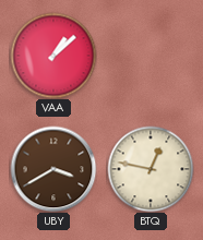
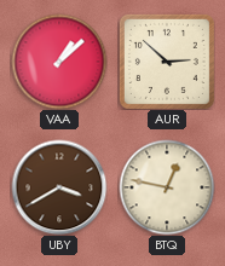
AUR: none -> 2:52 (167, 62)
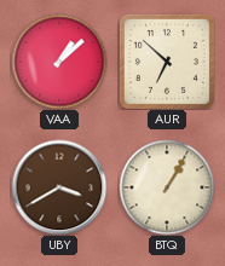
AUR: 2:52 -> 6:52 (167, 62)
BTQ: 12:47 -> 1:05 (167, 187)
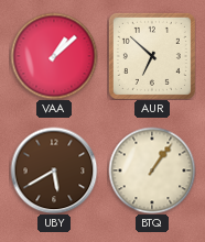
UBY: 3:40 -> 5:40 (54, 170)
BTQ: 1:05 -> 1:06 (152, 170)
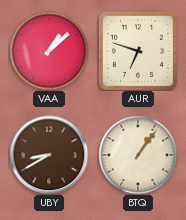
AUR: 6:52 -> 6:48 (138, 51)
UBY: 5:40 -> 8:40 (49, 155)
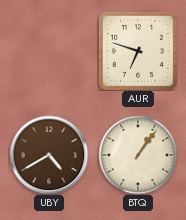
VAA: 1:08 -> none (49, 51)
UBY: 8:40 -> 4:40 (49, 155)
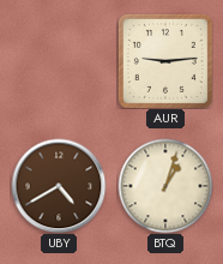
AUR: 6:48 -> 9:14 (165, 61)
BTQ: 1:06 -> 1:03 (165, 186)
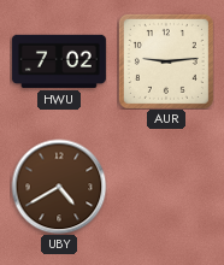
HWU: none -> 7:02 (59, 61)
BTQ: 1:03 -> none (165, 186)
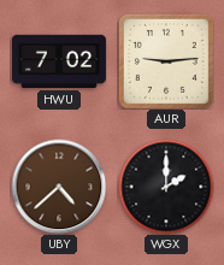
UBY: 4:40 -> 4:38 (59, 187)
WGX: none -> 2:00 (166, 187)
